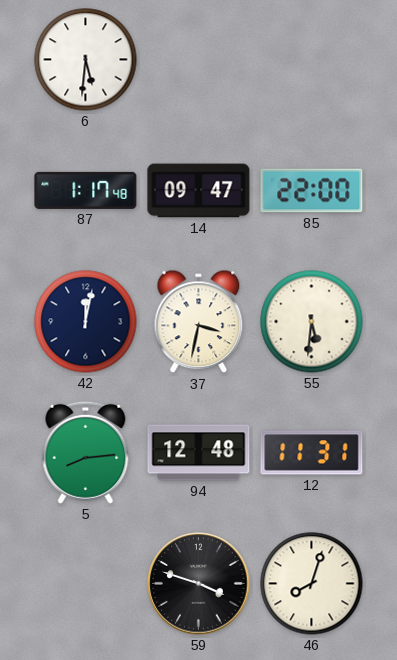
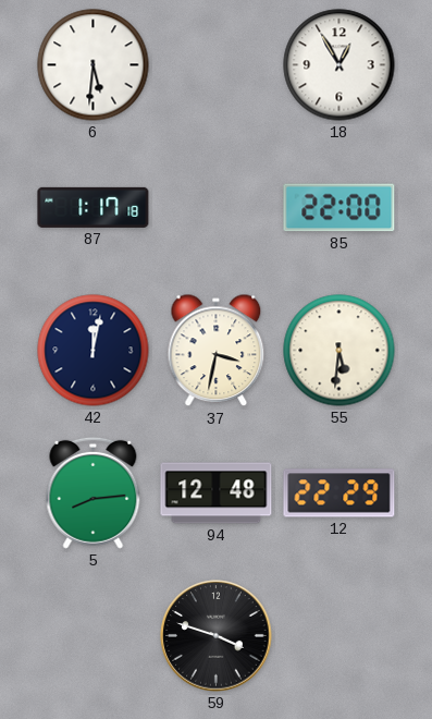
18: none -> 12:55 (340, 65)
87: 1:17:48 -> 1:17:18 (94, 207)
14: 09:47 -> none (199, 191)
12: 11:31 -> 22:29 (340, 493)
46: 8:03 -> none (312, 584)
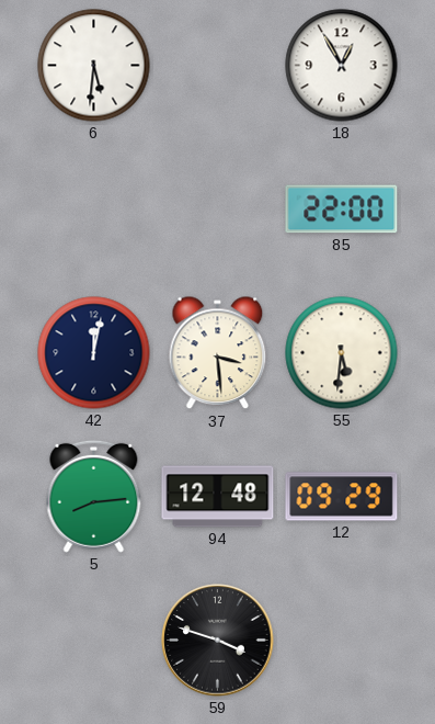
87: 1:17 -> none (94, 207)
37: 3:32 -> 3:29 (218, 353)
12: 22:29 -> 09:29 (342, 497)
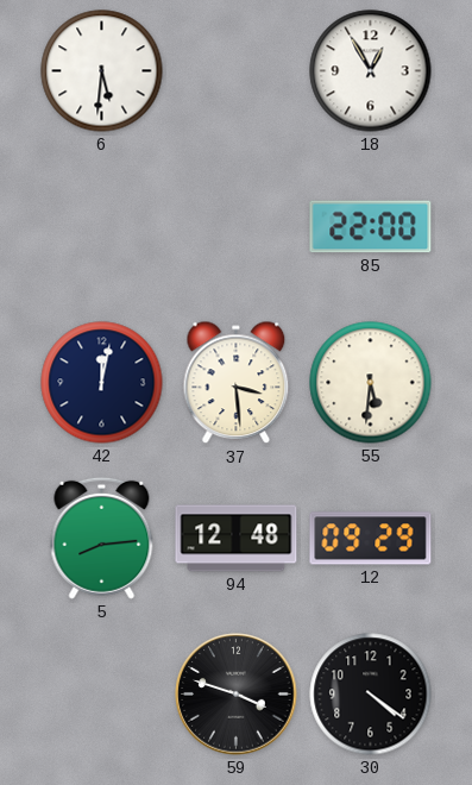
30: none -> 4:21 (371, 695)
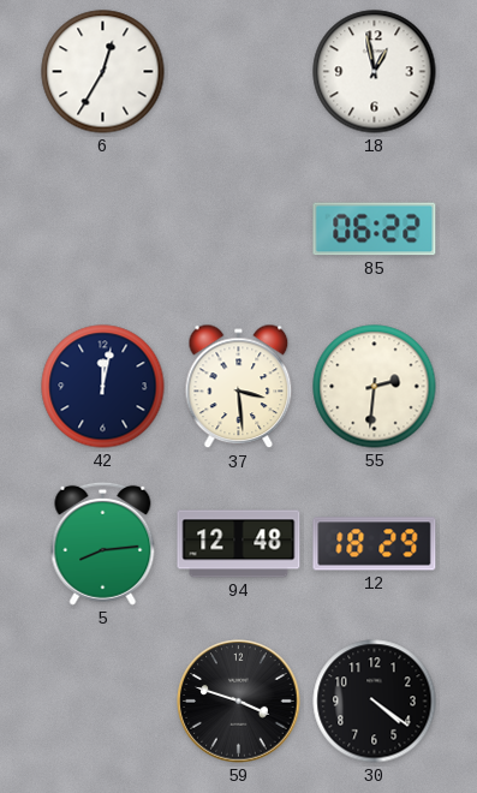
6: 5:31 -> 12:35 (103, 72)
18: 12:55 -> 12:58 (375, 72)
85: 22:00 -> 06:22 (375, 229)
55: 5:31 -> 2:31 (375, 387)
12: 09:29 -> 18:29 (375, 544)
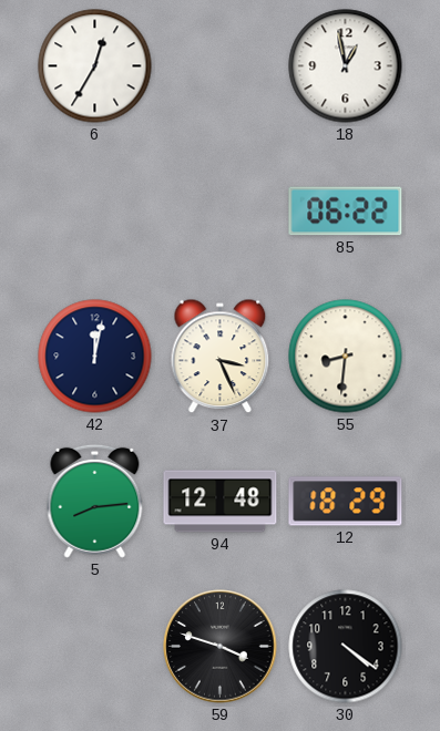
37: 3:29 -> 3:26 (221, 357)
55: 2:31 -> 8:31 (346, 357)
